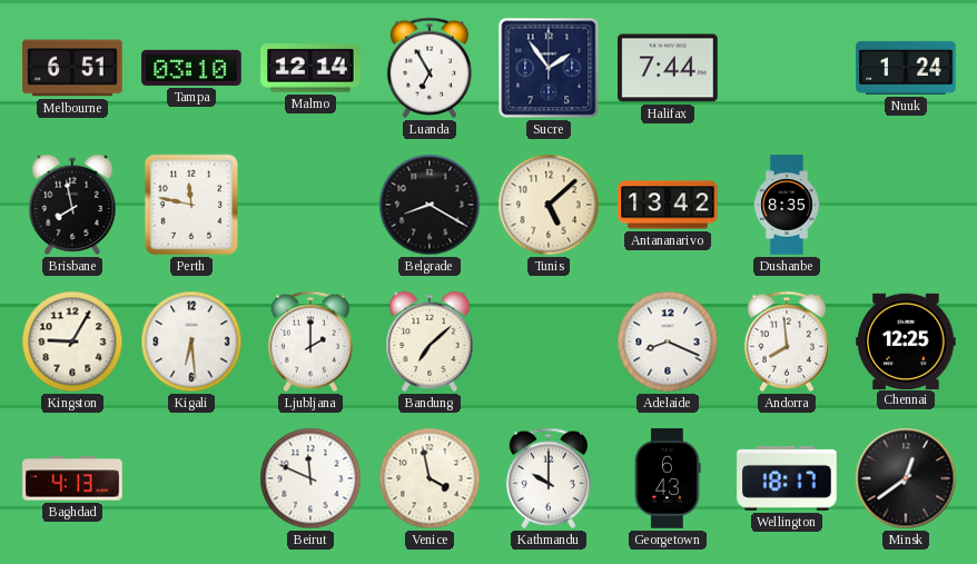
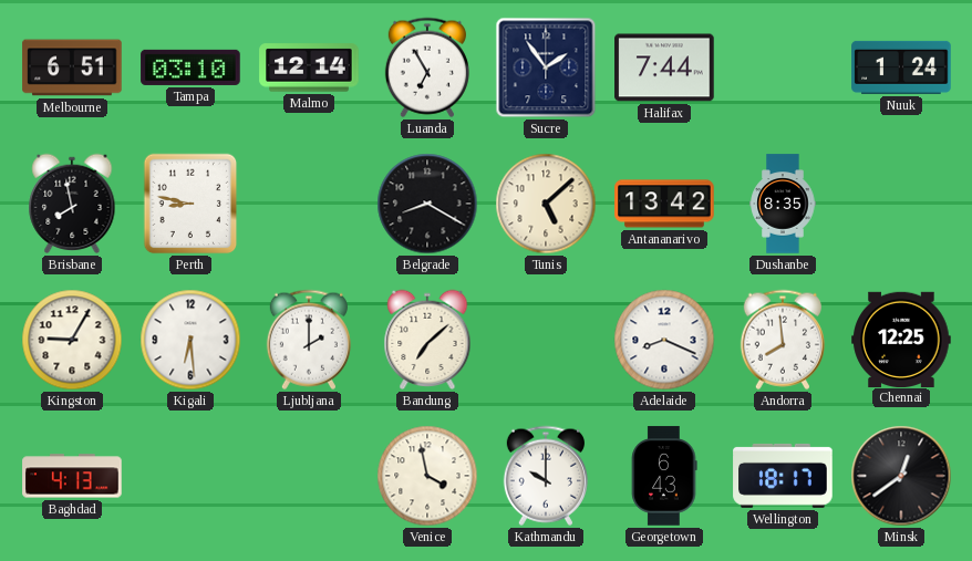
Perth: 11:47 -> 8:47 (190, 204)
Beirut: 11:49 -> none (310, 478)
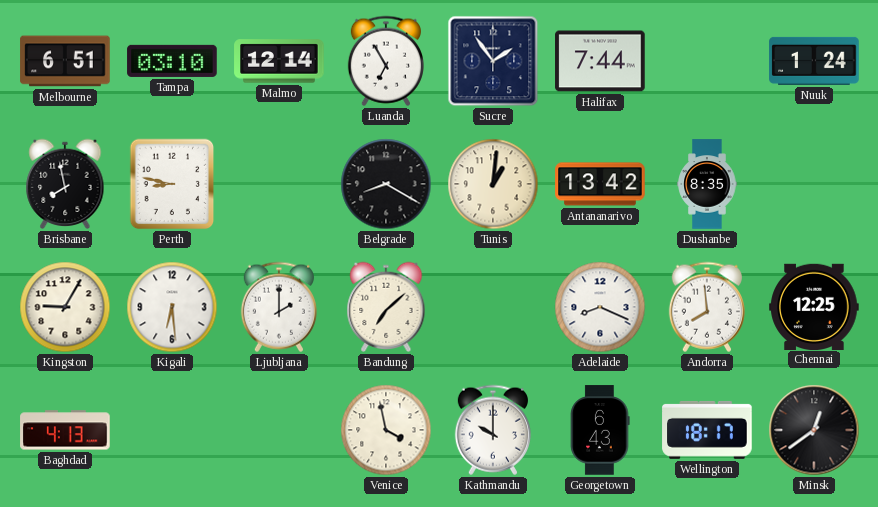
Tunis: 5:08 -> 1:01 (493, 184)
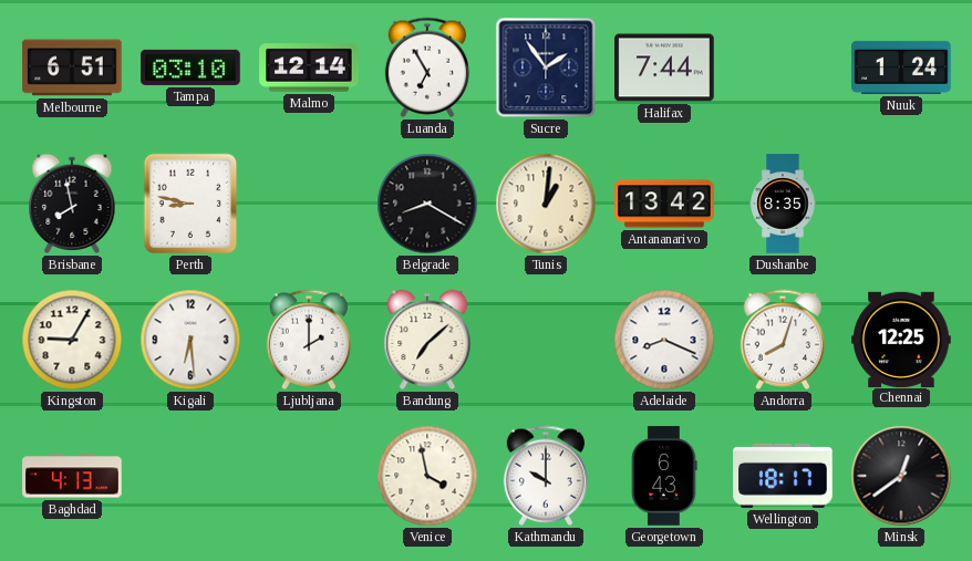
Andorra: 7:59 -> 8:03 (783, 340)
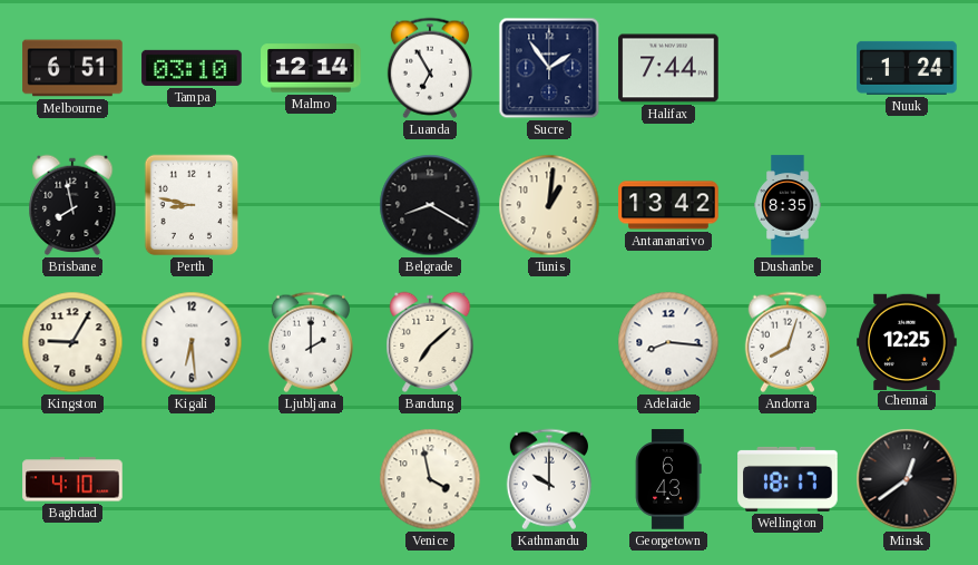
Adelaide: 8:19 -> 8:16 (668, 342)
Baghdad: 4:13 -> 4:10 (72, 479)
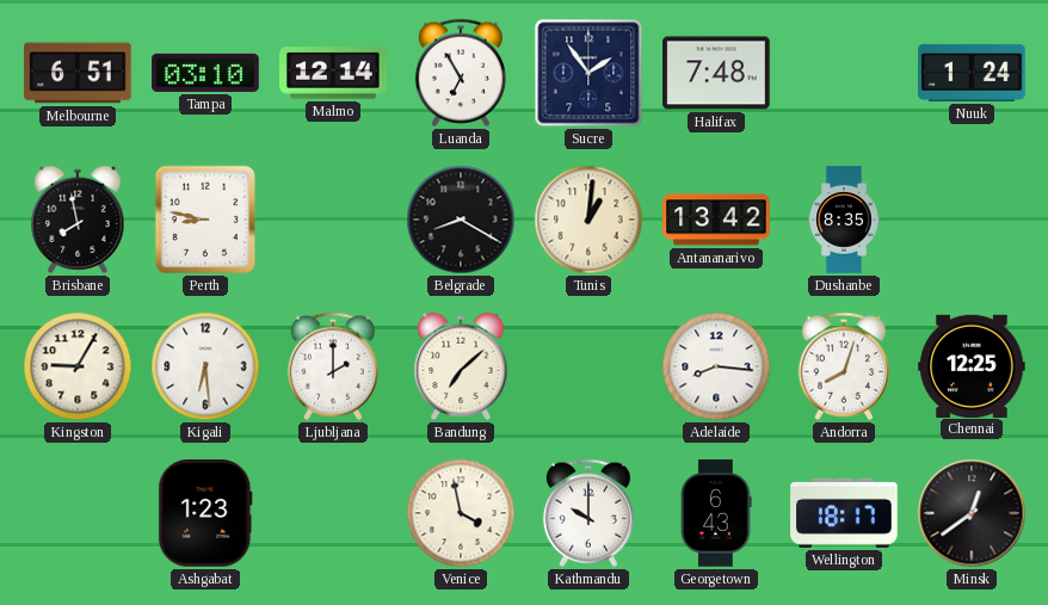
Halifax: 7:44 -> 7:48 (716, 73)
Baghdad: 4:10 -> none (72, 479)
Ashgabat: none -> 1:23 (205, 513)
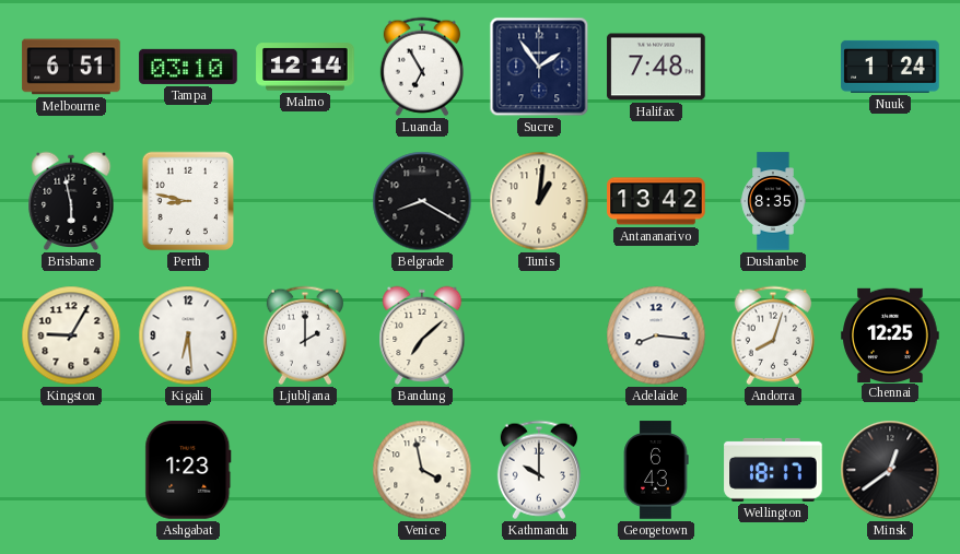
Brisbane: 7:58 -> 5:58 (71, 201)
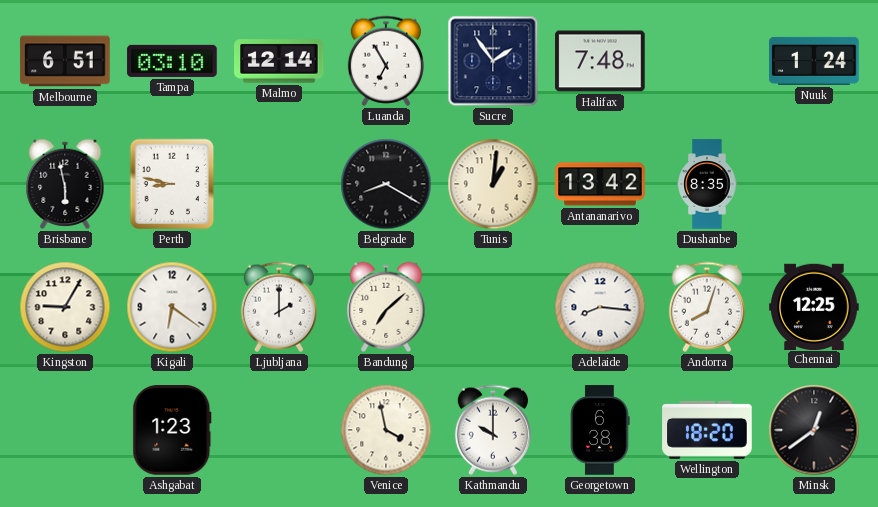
Kigali: 6:29 -> 6:21 (172, 307)
Georgetown: 6:43 -> 6:38 (600, 430)
Wellington: 18:17 -> 18:20 (707, 430)
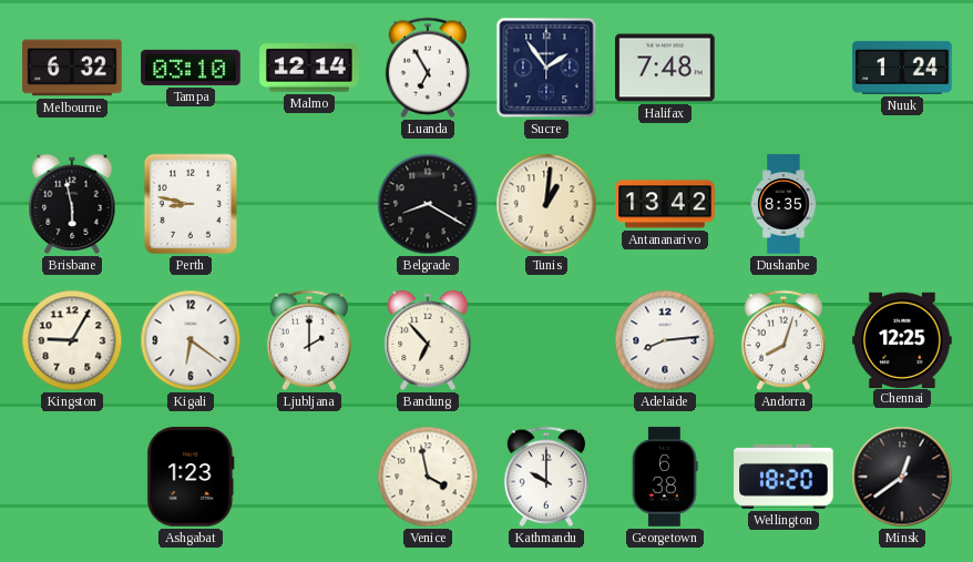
Melbourne: 6:51 -> 6:32 (72, 68)
Bandung: 7:08 -> 6:53 (428, 340)
Adelaide: 8:16 -> 8:14 (665, 340)
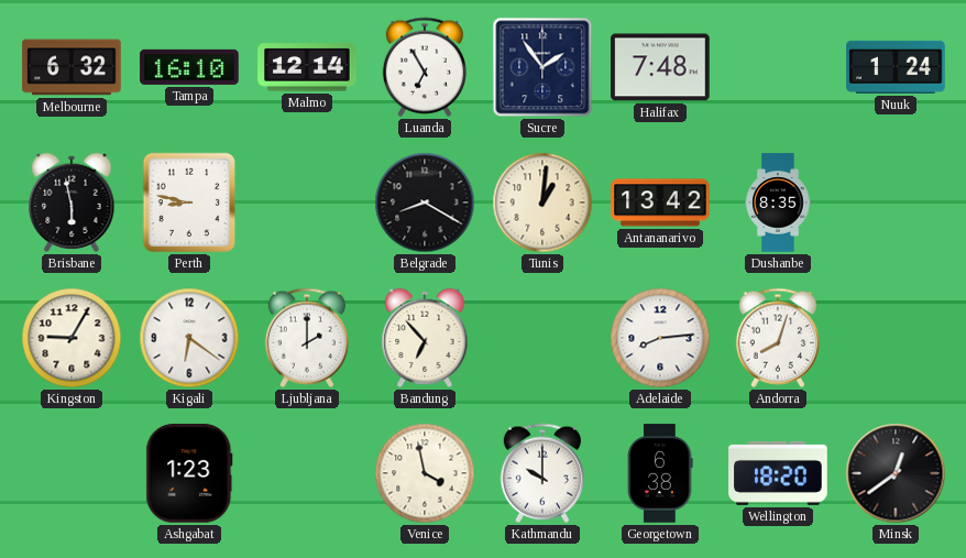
Tampa: 03:10 -> 16:10 (189, 67)
Chennai: 12:25 -> none (902, 339)
